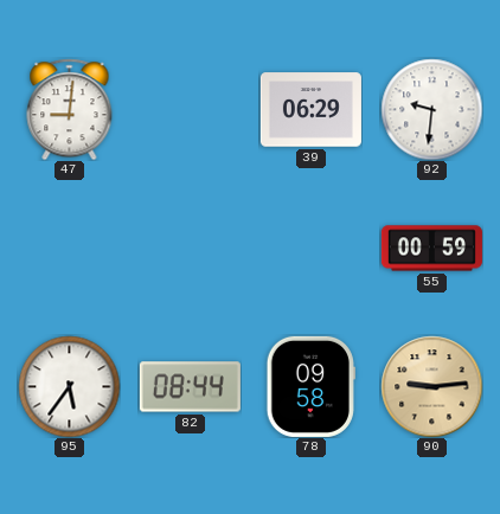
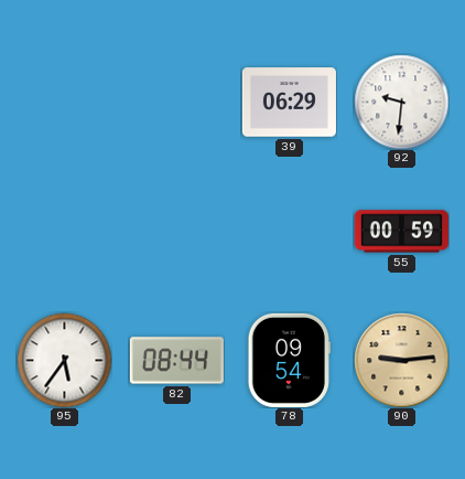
47: 9:01 -> none (70, 109)
78: 09:58 -> 09:54 (289, 360)
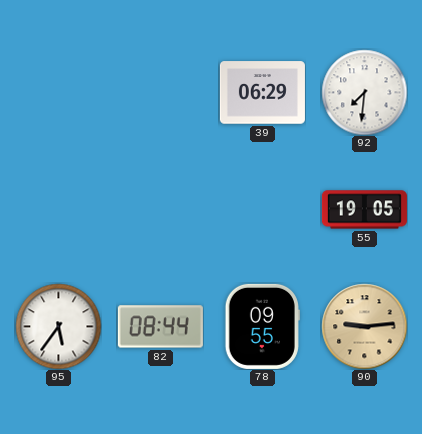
92: 9:31 -> 7:31 (364, 92)
55: 00:59 -> 19:05 (364, 210)
78: 09:54 -> 09:55 (262, 326)
